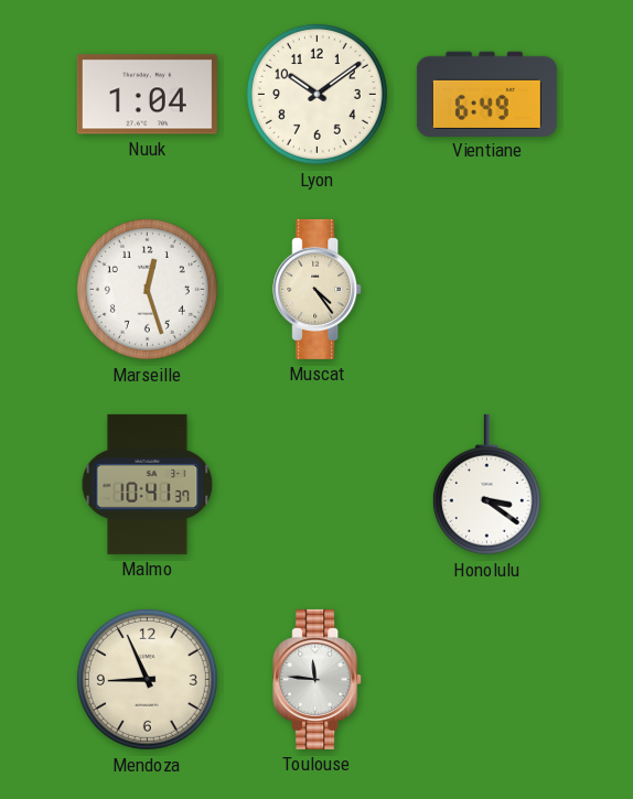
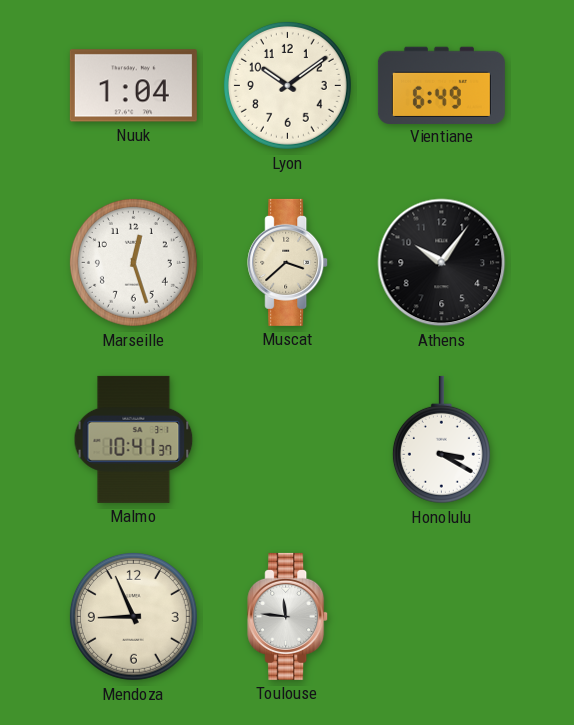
Muscat: 4:24 -> 3:38 (288, 262)
Athens: none -> 10:06 (442, 263)
Honolulu: 3:21 -> 3:20 (441, 440)
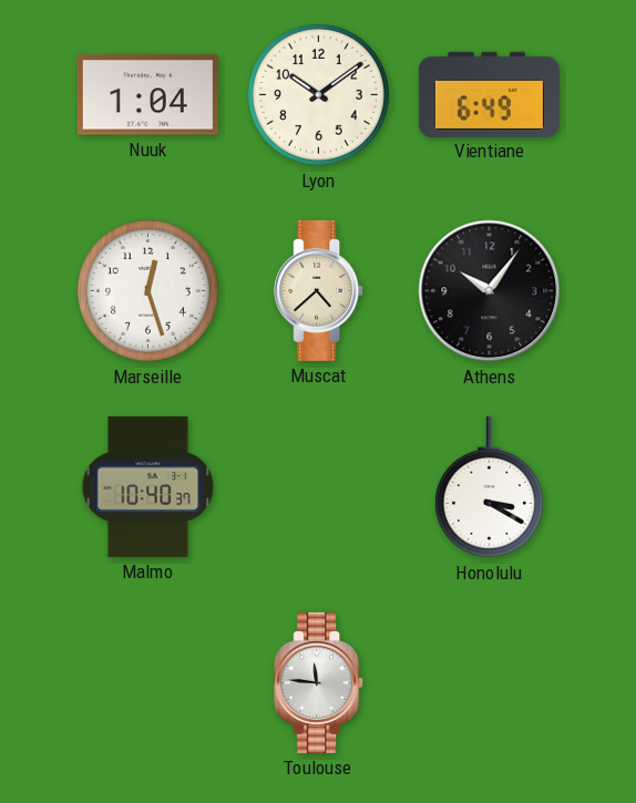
Muscat: 3:38 -> 4:38 (319, 290)
Malmo: 10:41 -> 10:40 (148, 486)
Mendoza: 8:56 -> none (133, 616)
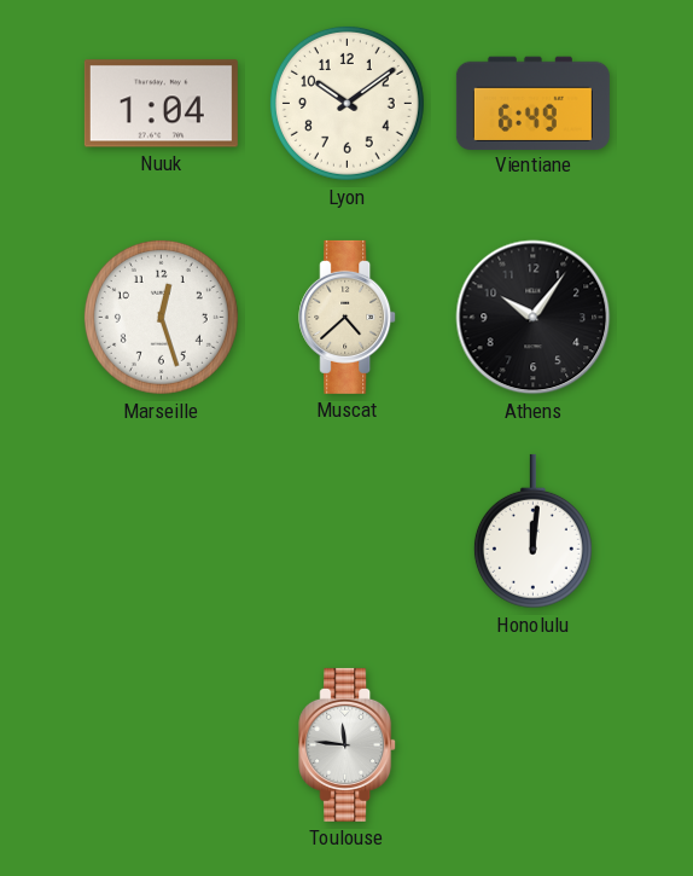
Malmo: 10:40 -> none (148, 486)
Honolulu: 3:20 -> 12:01 (532, 532)
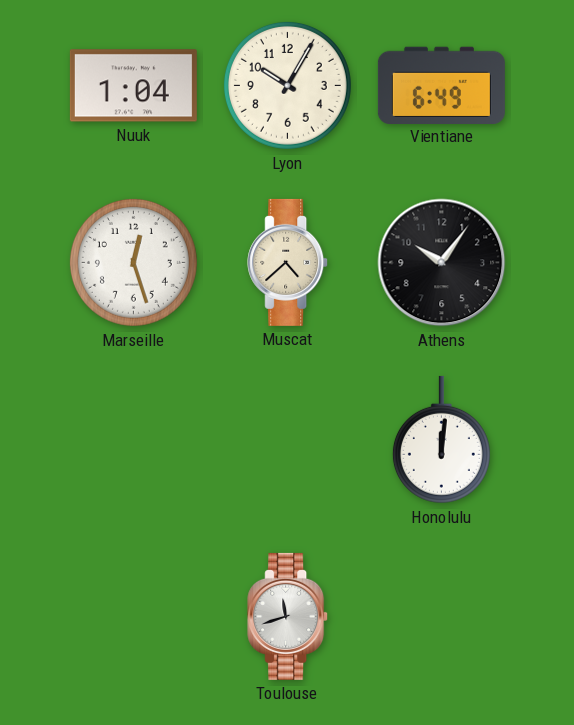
Lyon: 10:09 -> 10:05 (287, 85)
Toulouse: 11:46 -> 11:42 (288, 616)
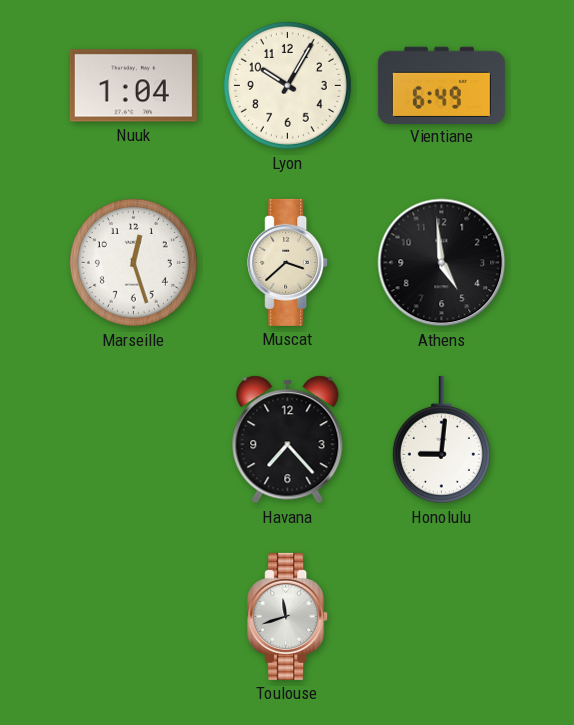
Muscat: 4:38 -> 3:38 (288, 262)
Athens: 10:06 -> 4:59 (442, 263)
Havana: none -> 7:23 (288, 440)
Honolulu: 12:01 -> 9:01 (441, 440)
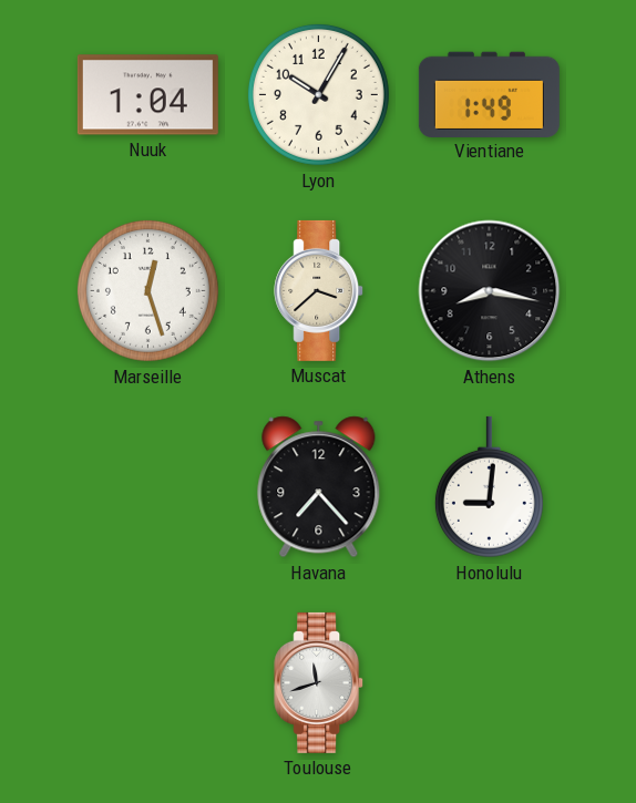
Vientiane: 6:49 -> 1:49 (489, 94)
Athens: 4:59 -> 8:17 (490, 291)
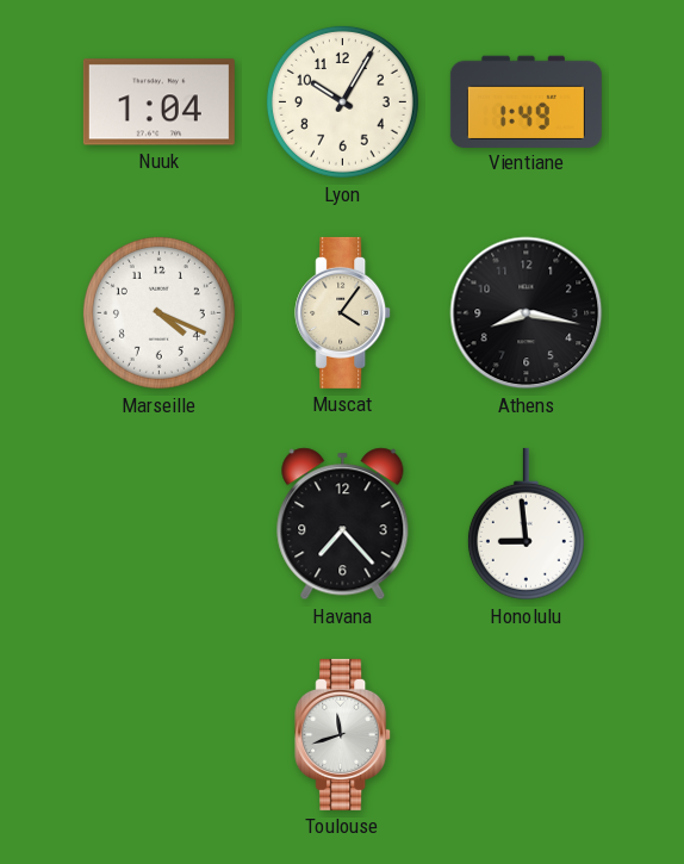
Marseille: 12:27 -> 4:19 (158, 312)
Muscat: 3:38 -> 4:06 (343, 312)
Honolulu: 9:01 -> 8:59 (526, 524)
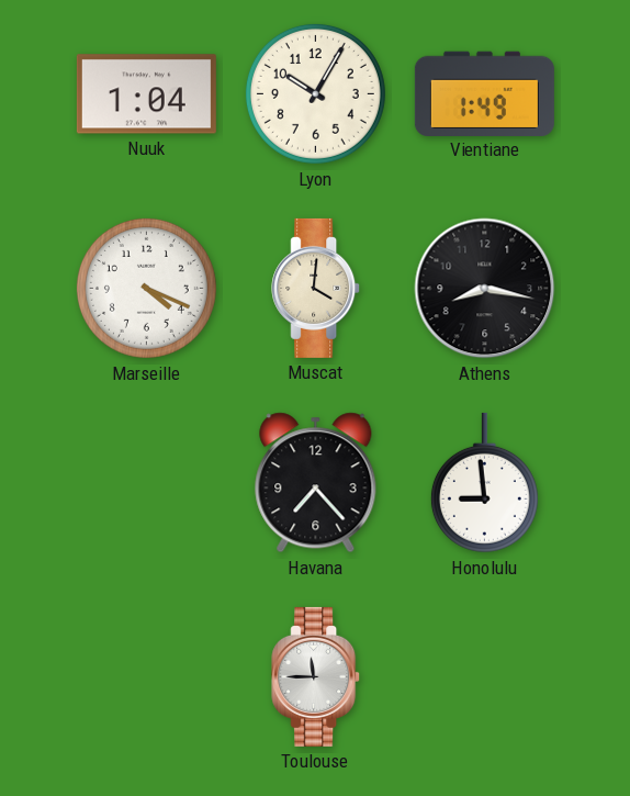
Muscat: 4:06 -> 4:01 (316, 288)
Toulouse: 11:42 -> 11:45 (316, 676)
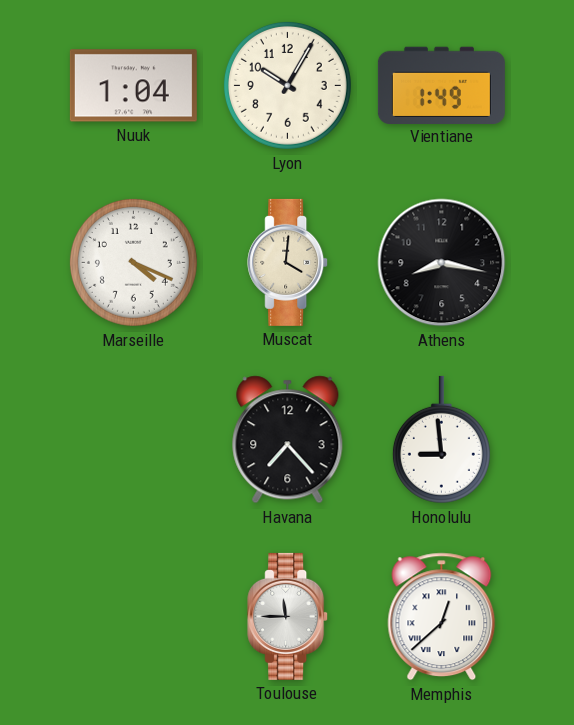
Memphis: none -> 12:38 (442, 617)
